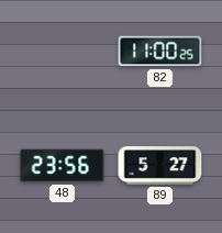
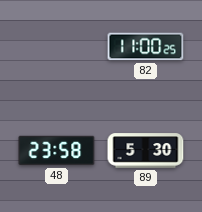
48: 23:56 -> 23:58 (57, 151)
89: 5:27 -> 5:30 (146, 151)
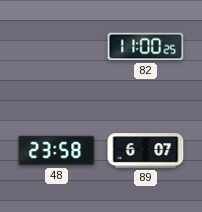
89: 5:30 -> 6:07 (146, 151)
